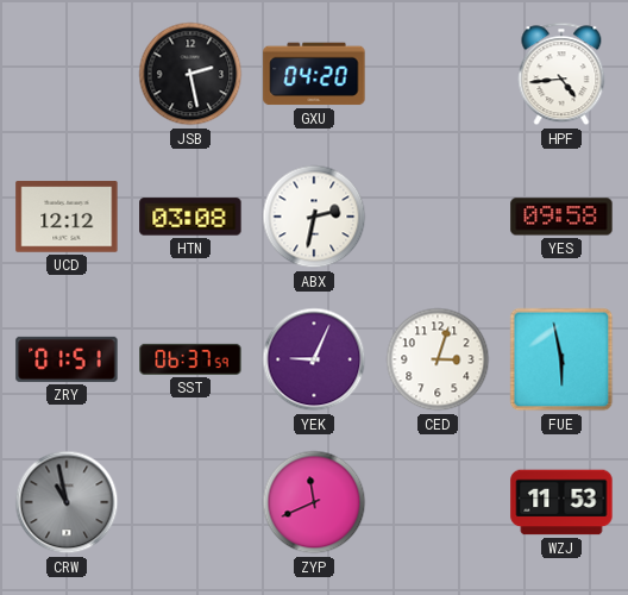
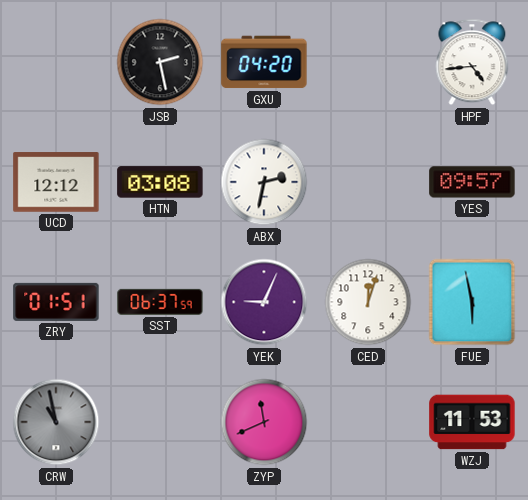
YES: 09:58 -> 09:57 (472, 182)
CED: 3:03 -> 12:03 (368, 302)
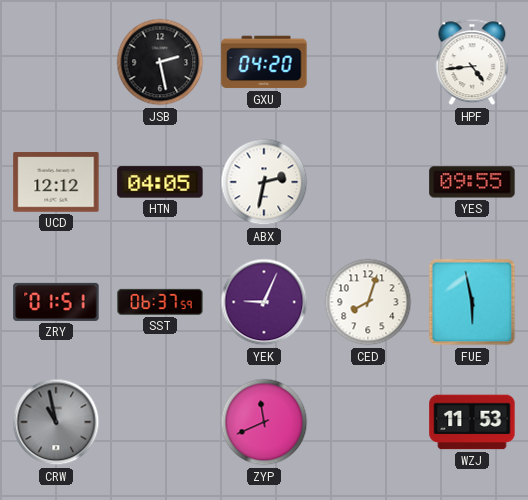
HTN: 03:08 -> 04:05 (160, 182)
YES: 09:57 -> 09:55 (472, 182)
CED: 12:03 -> 8:03 (368, 302)
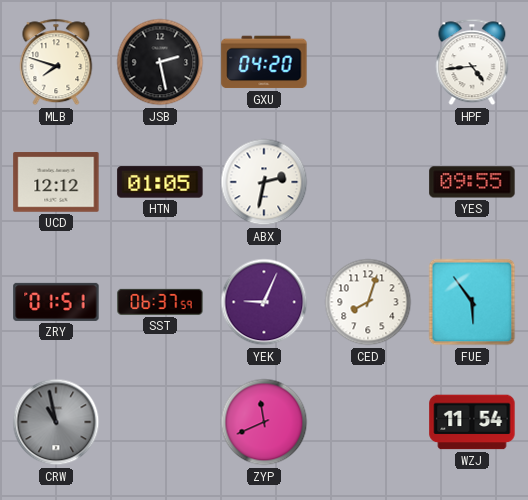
MLB: none -> 7:48 (56, 62)
HTN: 04:05 -> 01:05 (160, 182)
FUE: 5:58 -> 5:54 (472, 302)
WZJ: 11:53 -> 11:54 (472, 422)
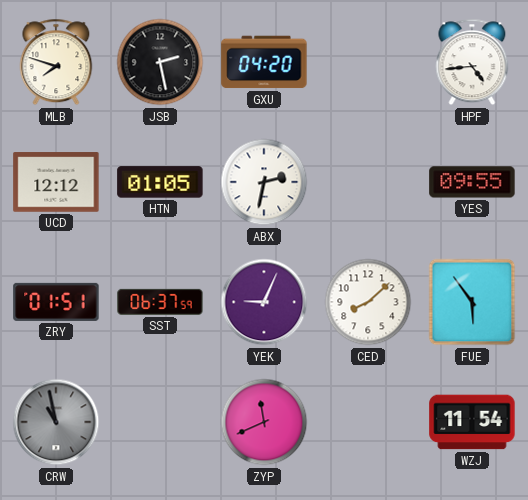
CED: 8:03 -> 8:08 (368, 302)
